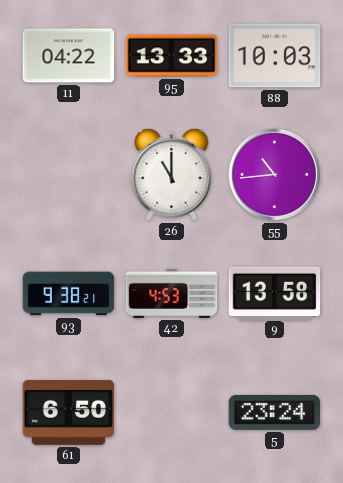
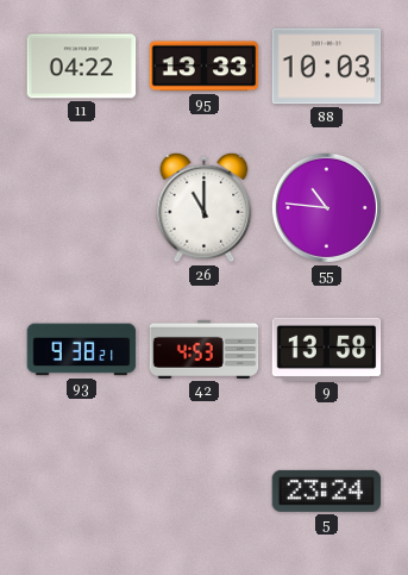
55: 10:44 -> 10:46 (326, 207)
61: 6:50 -> none (69, 412)
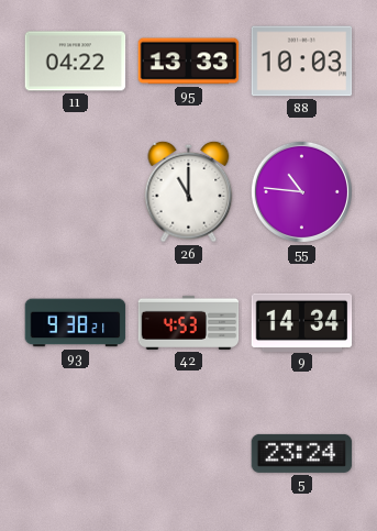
9: 13:58 -> 14:34 (302, 322)
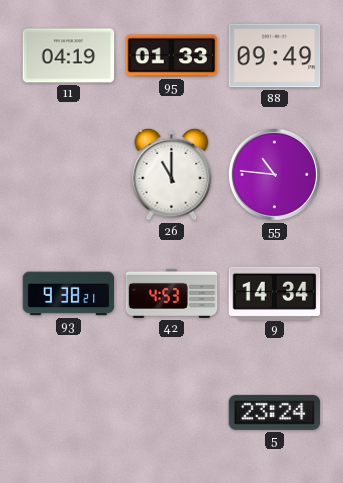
11: 04:22 -> 04:19 (69, 56)
95: 13:33 -> 01:33 (172, 56)
88: 10:03 -> 09:49 (275, 56)
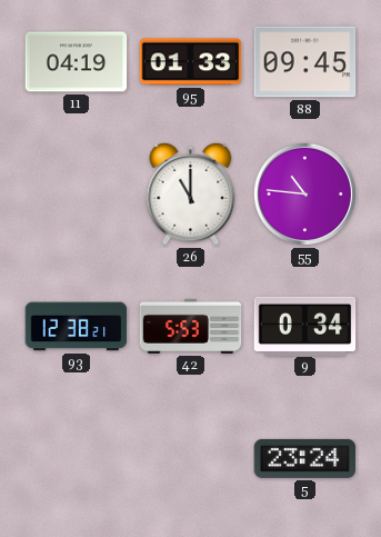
88: 09:49 -> 09:45 (305, 62)
93: 9:38 -> 12:38 (77, 327)
42: 4:53 -> 5:53 (191, 326)
9: 14:34 -> 0:34 (305, 326)
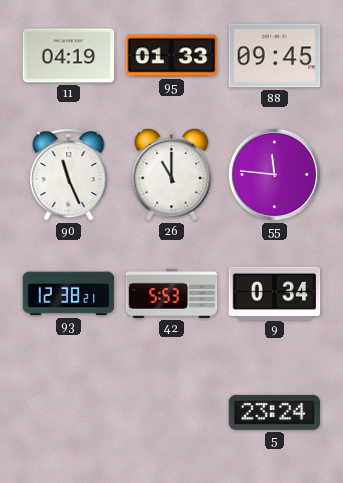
90: none -> 11:26 (69, 174)
55: 10:46 -> 11:46 (274, 174)
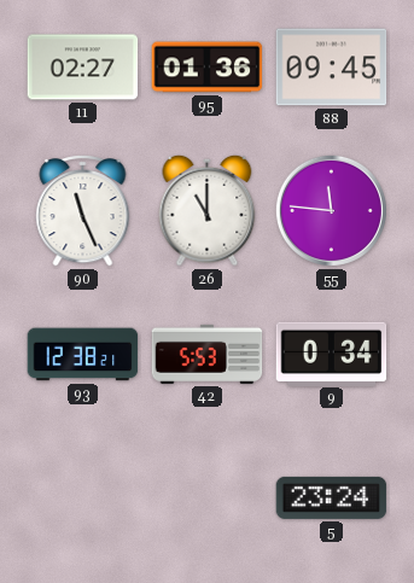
11: 04:19 -> 02:27 (83, 68)
95: 01:33 -> 01:36 (208, 68)
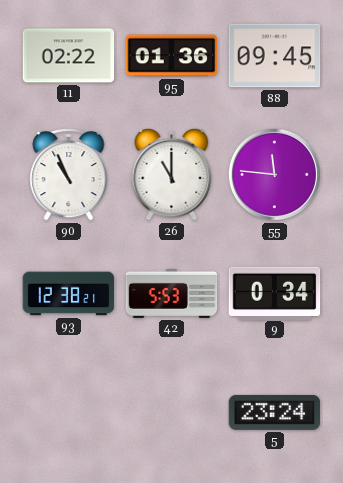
11: 02:27 -> 02:22 (69, 56)
90: 11:26 -> 10:56 (69, 174)
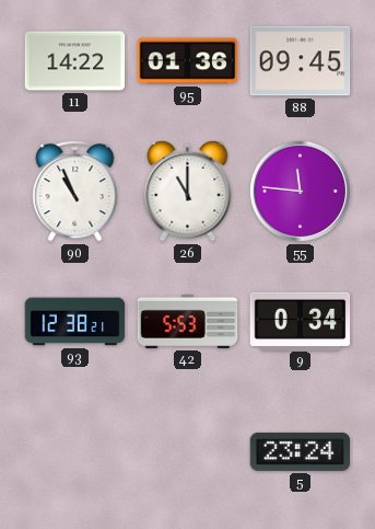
11: 02:22 -> 14:22 (75, 61)
